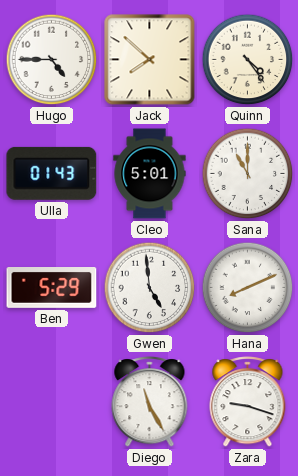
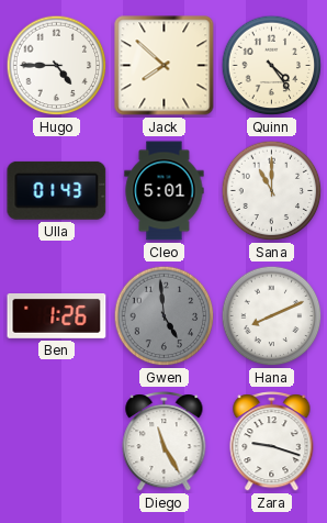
Ben: 5:29 -> 1:26 (57, 316)
Gwen dial: white -> grey (165, 316)
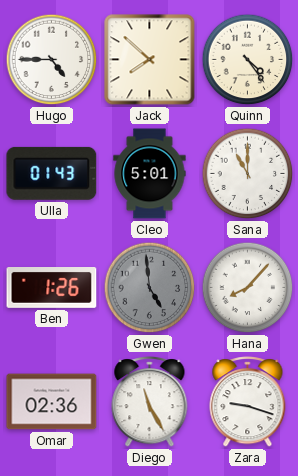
Hana: 8:11 -> 8:07 (248, 288)
Omar: none -> 02:36 (52, 402)
